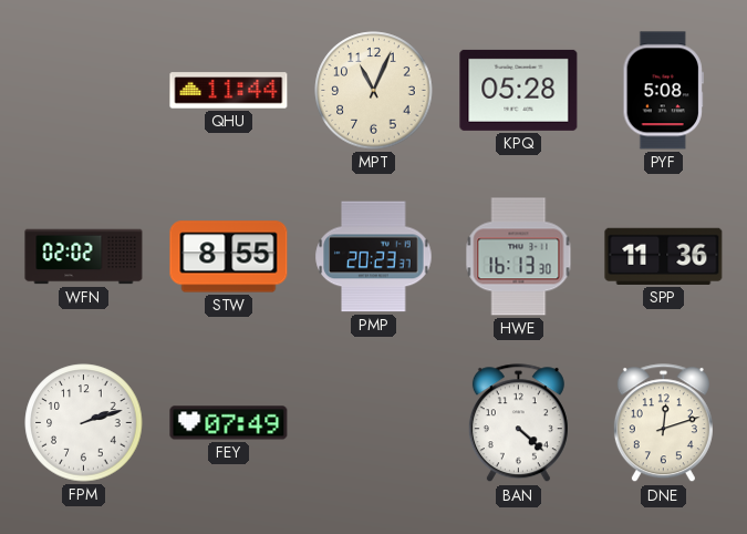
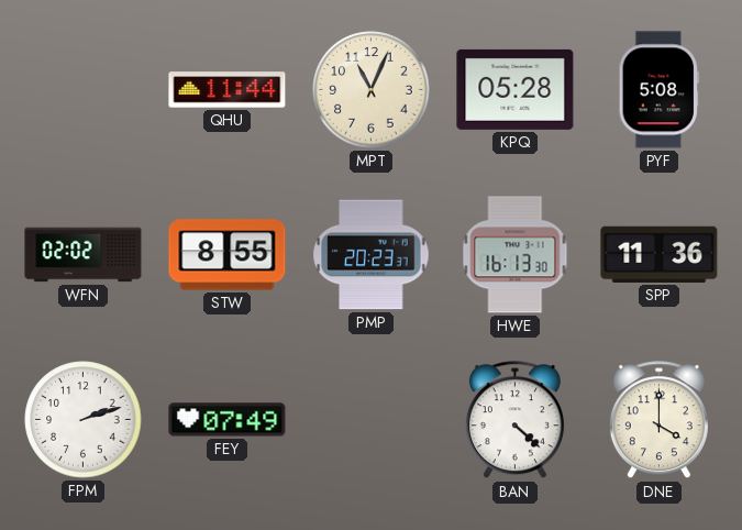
DNE: 12:12 -> 4:00 (658, 420)
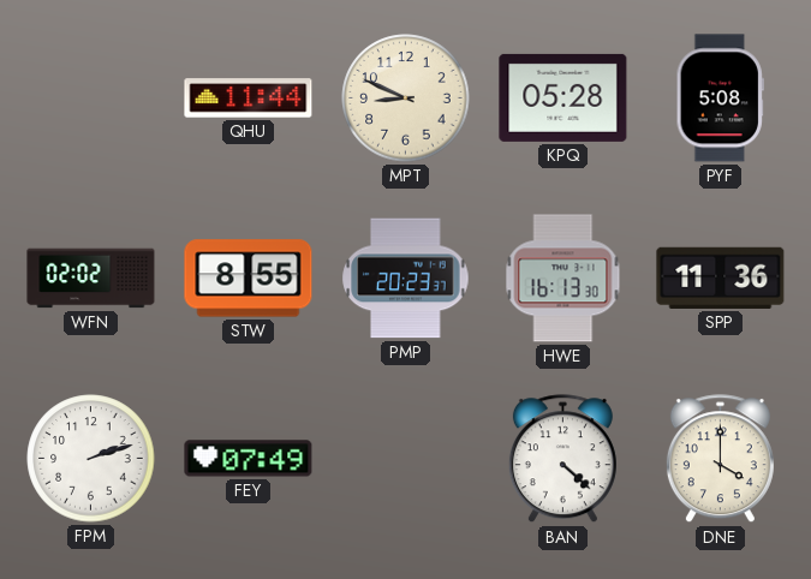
MPT: 11:04 -> 8:49 (406, 99)
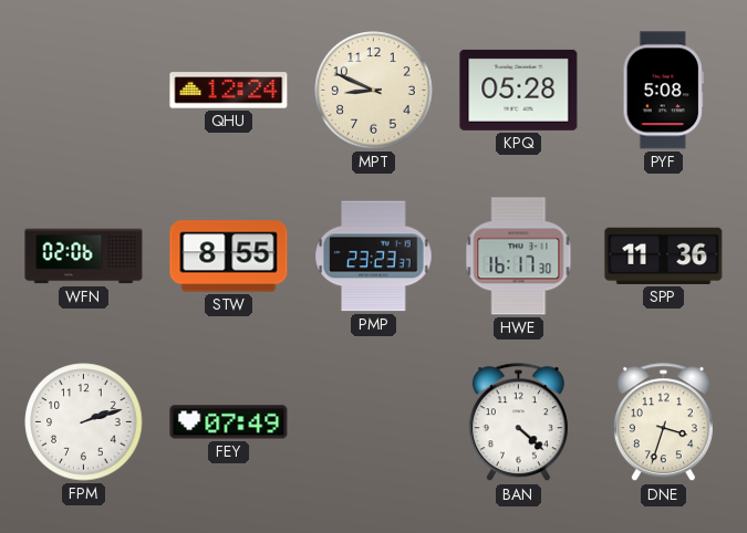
QHU: 11:44 -> 12:24 (229, 91)
WFN: 02:02 -> 02:06 (84, 257)
PMP: 20:23 -> 23:23 (374, 257)
HWE: 16:13 -> 16:17 (519, 257)
DNE: 4:00 -> 3:33 (663, 422)
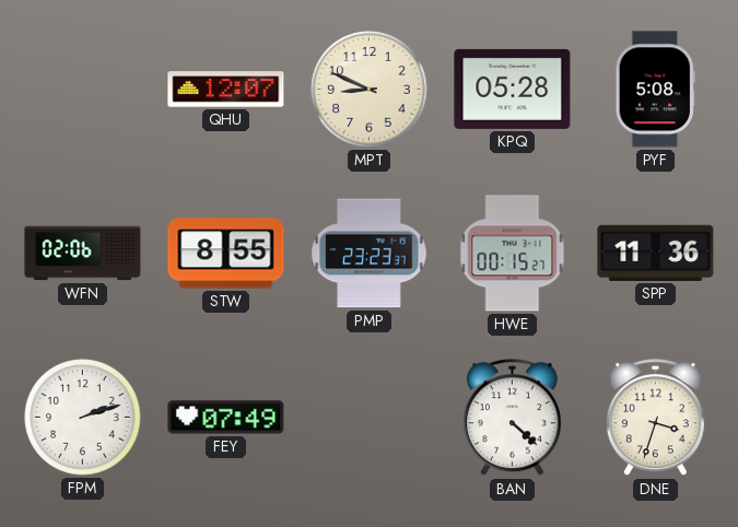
QHU: 12:24 -> 12:07 (226, 90)
HWE: 16:17 -> 00:15 (513, 254)
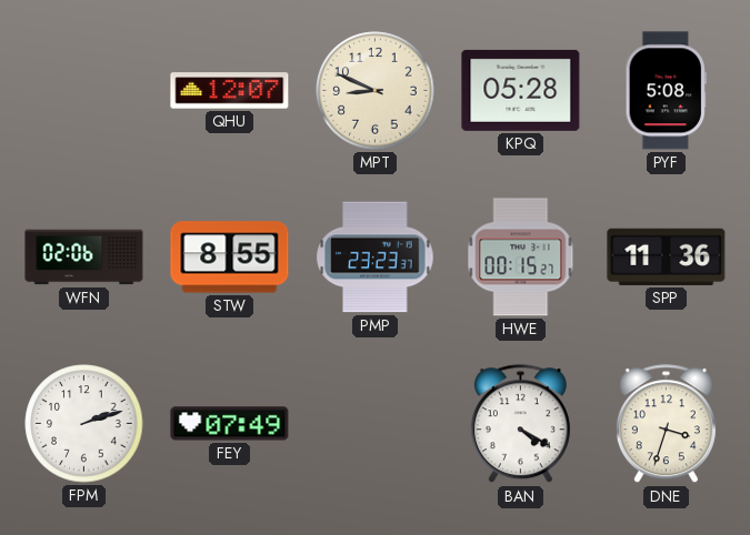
BAN: 4:22 -> 4:20 (520, 424)
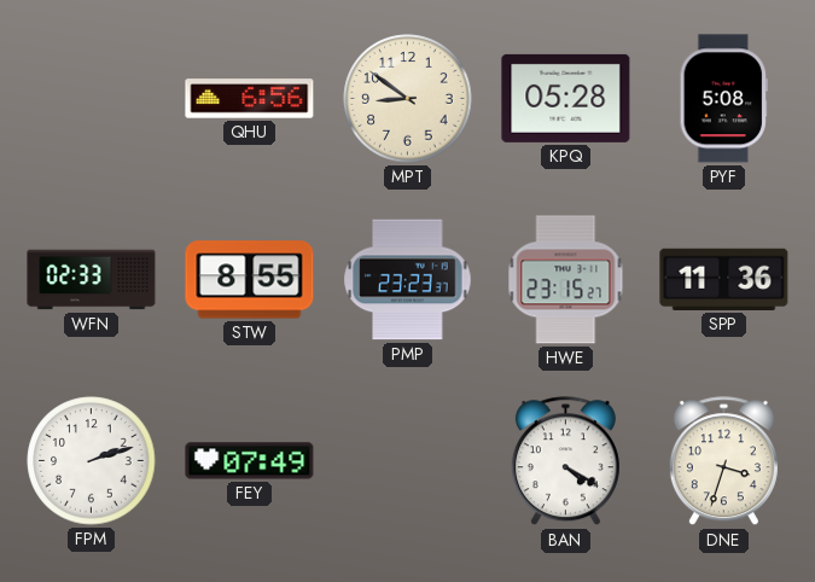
QHU: 12:07 -> 6:56 (250, 99)
MPT: 8:49 -> 8:51 (408, 99)
WFN: 02:06 -> 02:33 (92, 280)
HWE: 00:15 -> 23:15 (566, 280)
